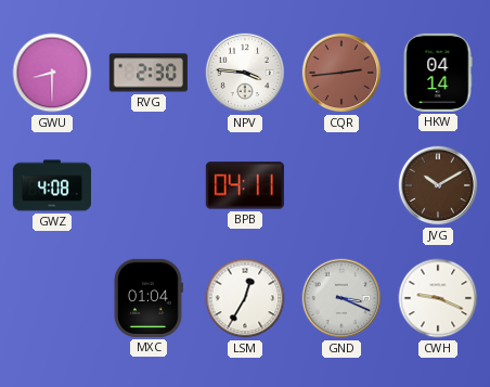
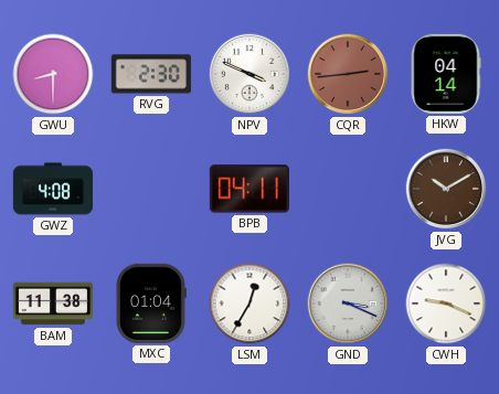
NPV: 3:46 -> 3:49 (250, 74)
BAM: none -> 11:38 (52, 304)
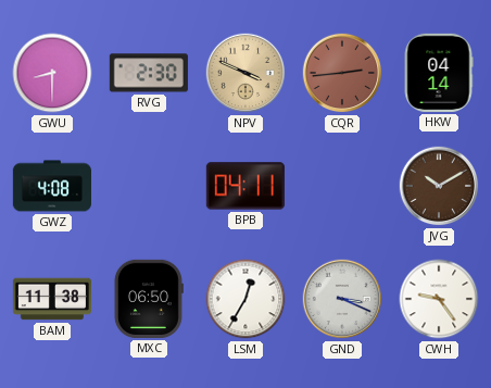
NPV dial: white -> champagne (246, 73)
MXC: 01:04 -> 06:50 (149, 299)
CWH: 9:19 -> 9:24 (439, 299)
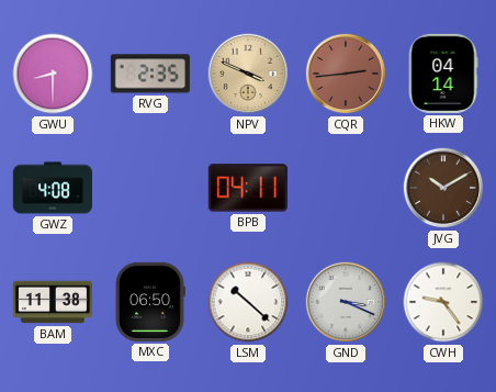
RVG: 2:30 -> 2:35 (150, 74)
LSM: 12:35 -> 10:22 (248, 302)
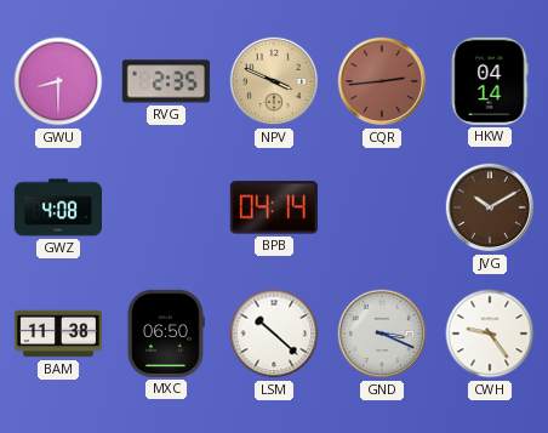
BPB: 04:11 -> 04:14 (274, 207)
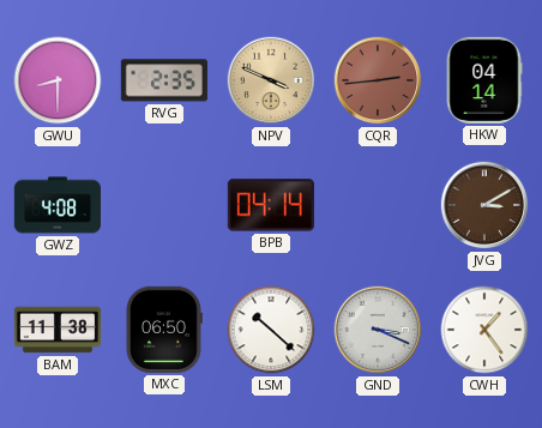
JVG: 10:10 -> 3:10 (484, 205)
CWH: 9:24 -> 1:24 (484, 330)
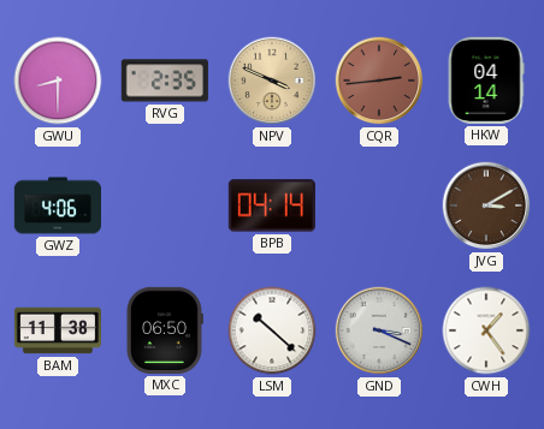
GWZ: 4:08 -> 4:06 (57, 205)
